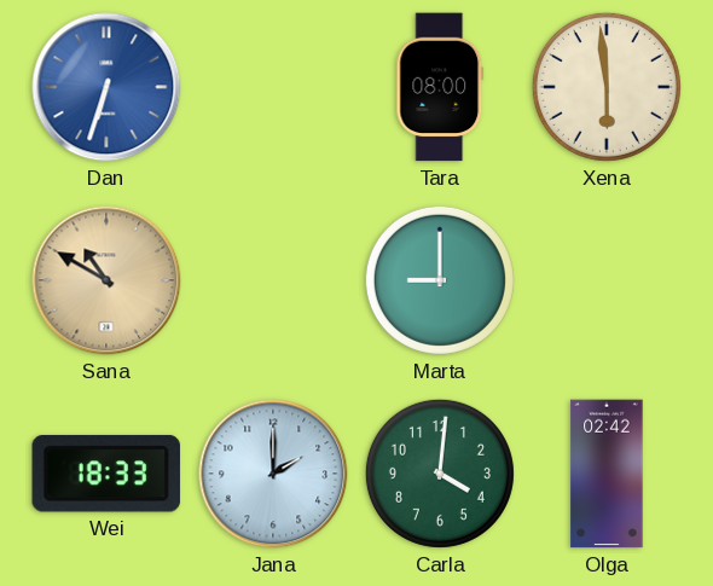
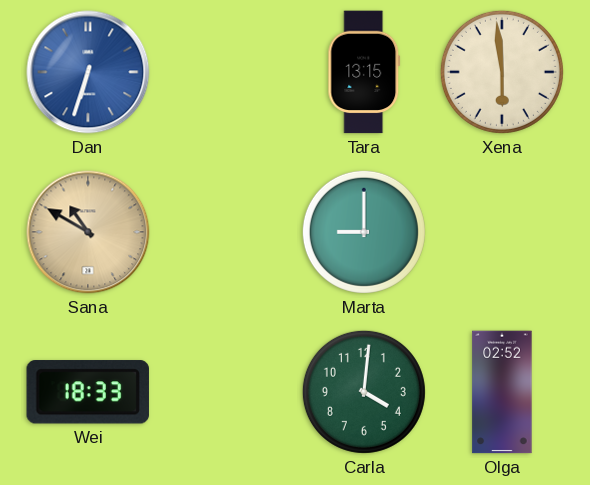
Tara: 08:00 -> 13:15 (364, 72)
Jana: 2:00 -> none (273, 474)
Olga: 02:42 -> 02:52 (502, 392)
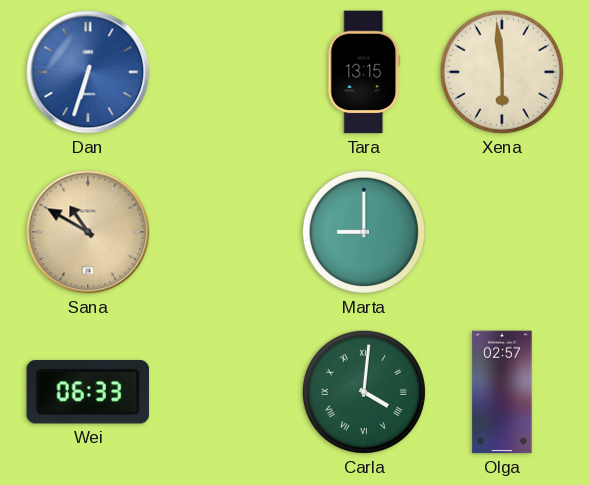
Wei: 18:33 -> 06:33 (88, 392)
Carla numerals: Arabic -> Roman (364, 392)
Olga: 02:52 -> 02:57 (502, 392)
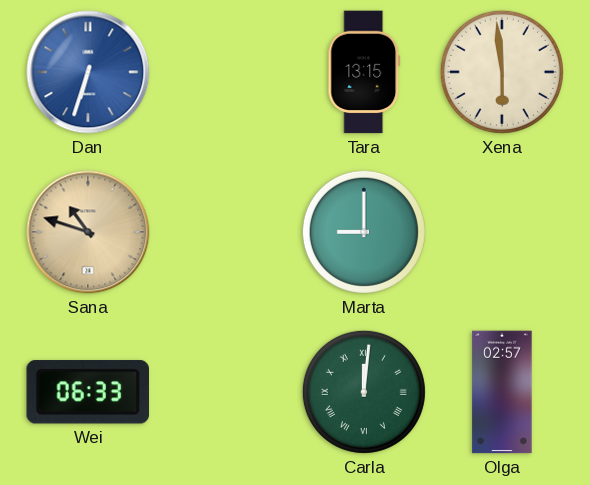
Sana: 10:50 -> 10:48 (88, 232)
Carla: 4:01 -> 12:01 (364, 392)
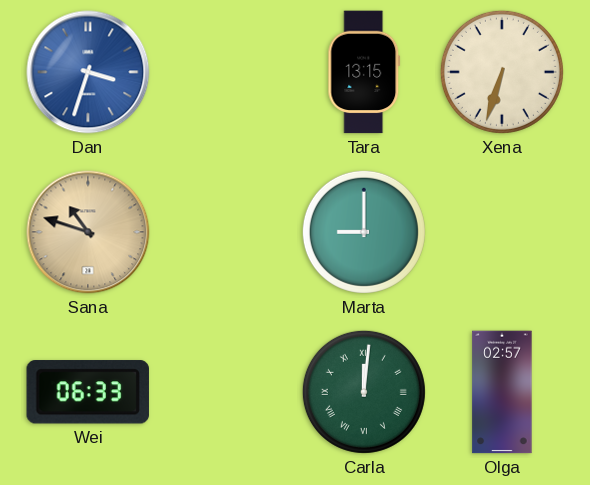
Dan: 6:33 -> 3:33 (88, 72)
Xena: 5:59 -> 6:33 (502, 72)
